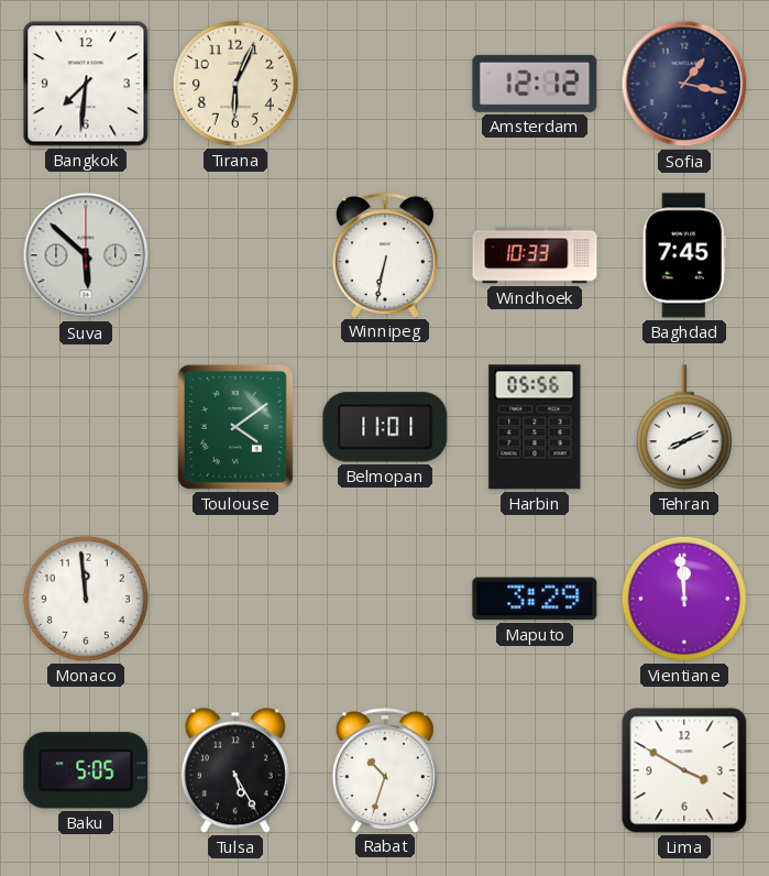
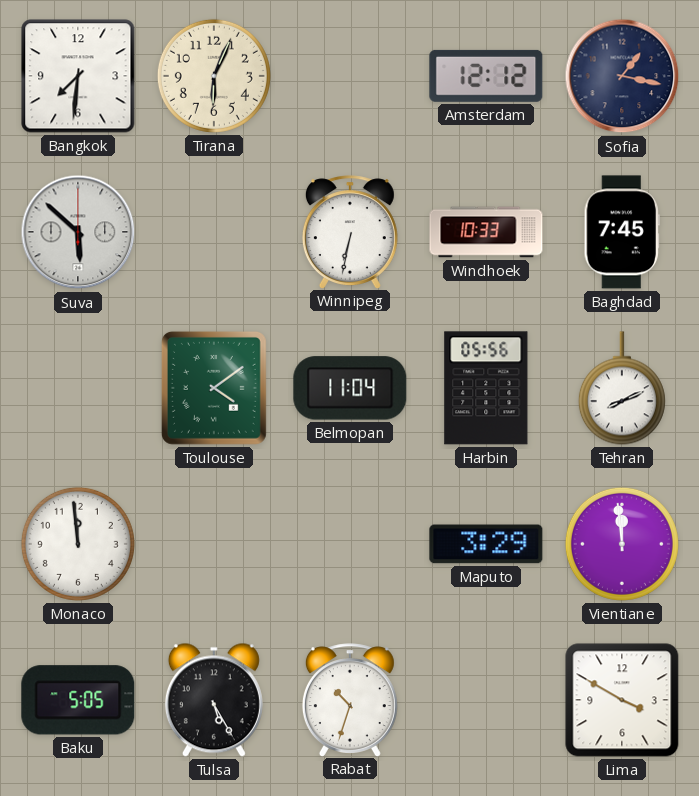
Belmopan: 11:01 -> 11:04 (350, 388)
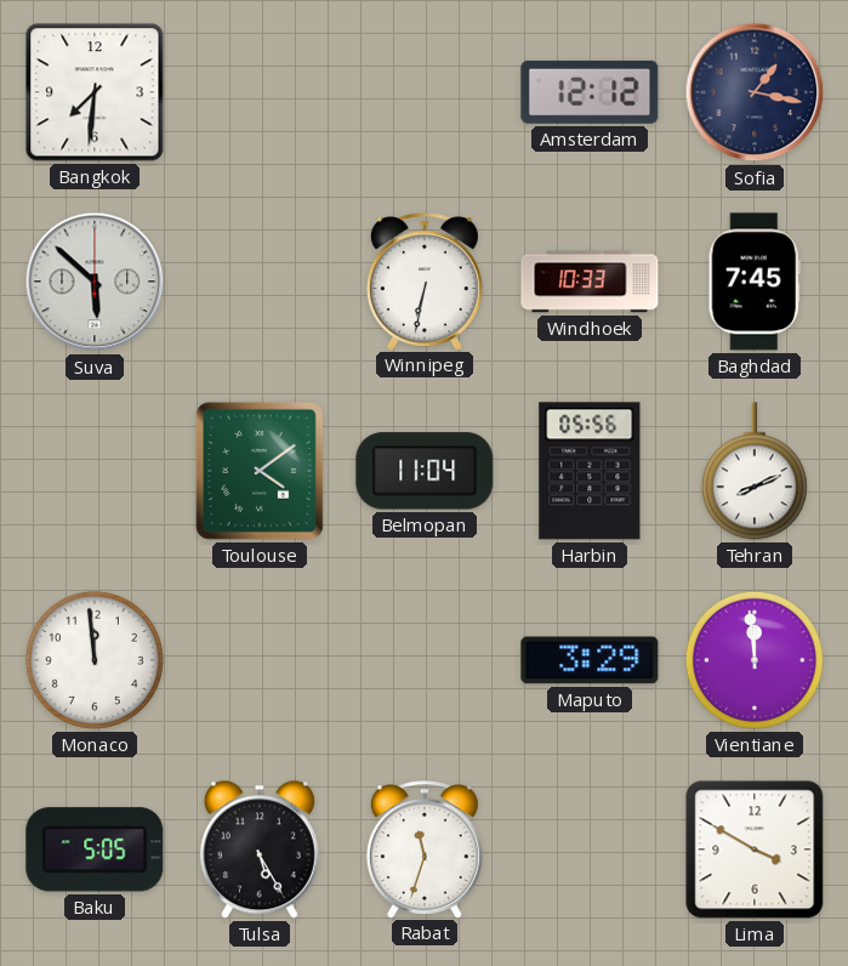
Tirana: 6:04 -> none (214, 76)
Rabat: 10:33 -> 11:33 (425, 849)
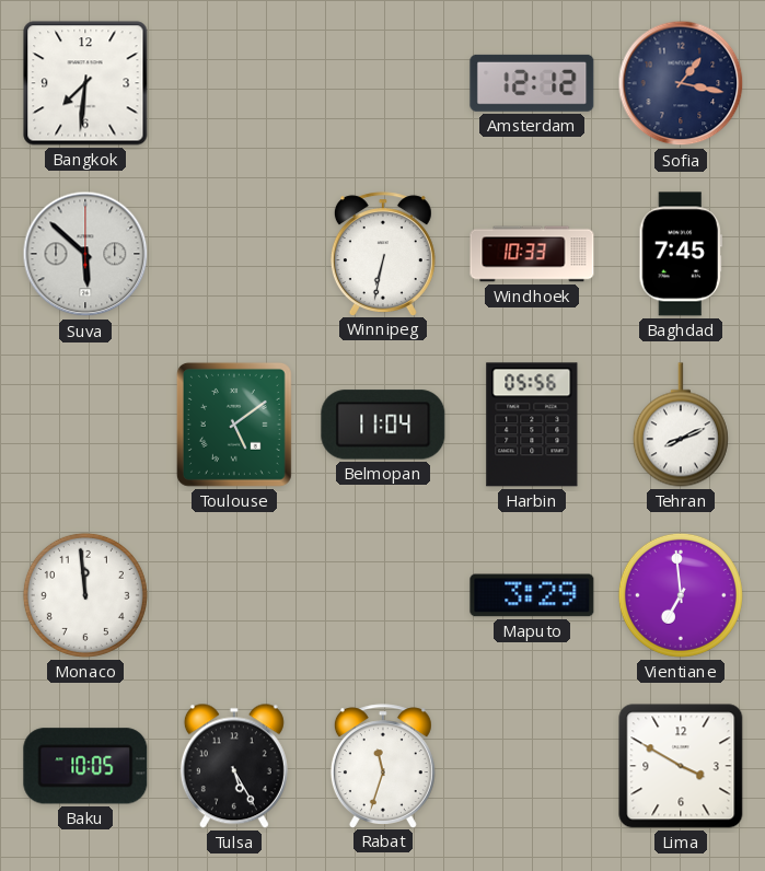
Toulouse: 4:09 -> 5:09 (234, 425)
Vientiane: 11:59 -> 6:59 (681, 595)
Baku: 5:05 -> 10:05 (85, 766)
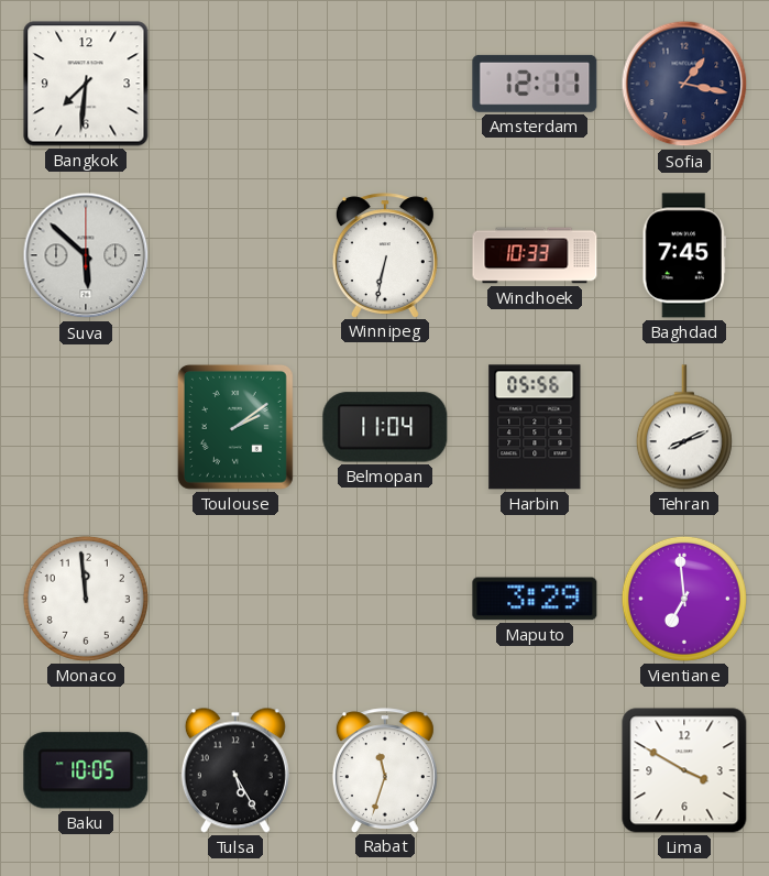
Amsterdam: 12:12 -> 12:11 (535, 84)
Toulouse: 5:09 -> 2:09 (235, 427)
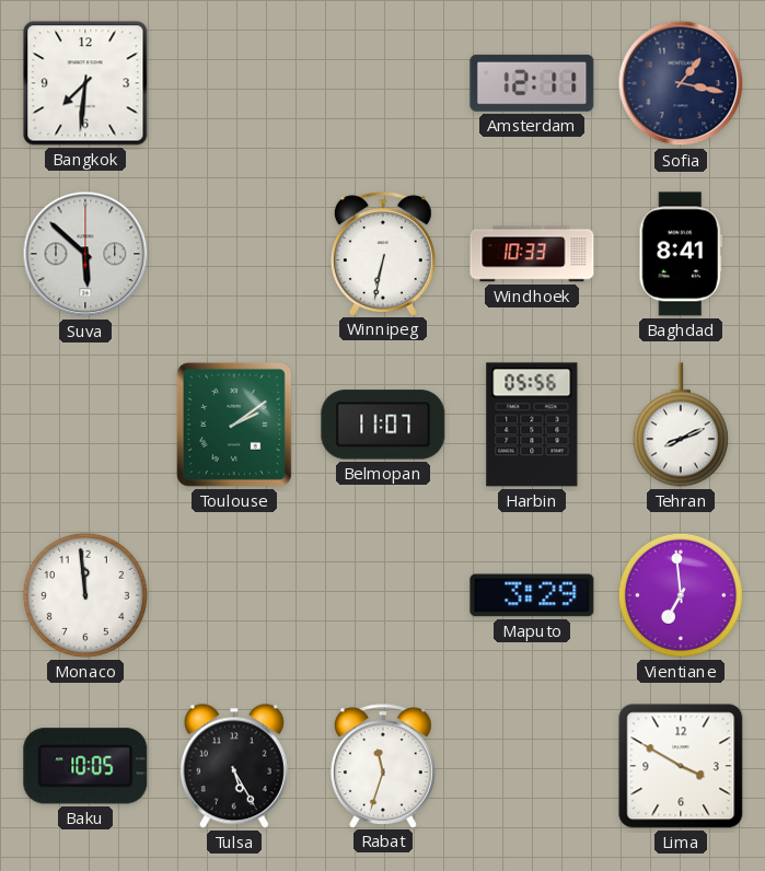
Baghdad: 7:45 -> 8:41 (681, 254)
Belmopan: 11:04 -> 11:07 (383, 425)
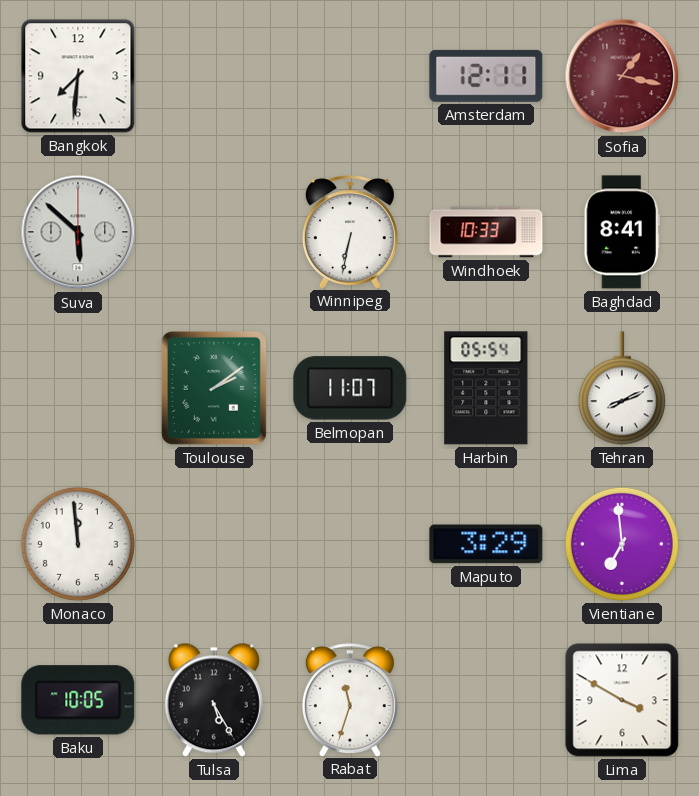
Sofia dial: navy -> burgundy (622, 76)
Harbin: 05:56 -> 05:54 (486, 388)
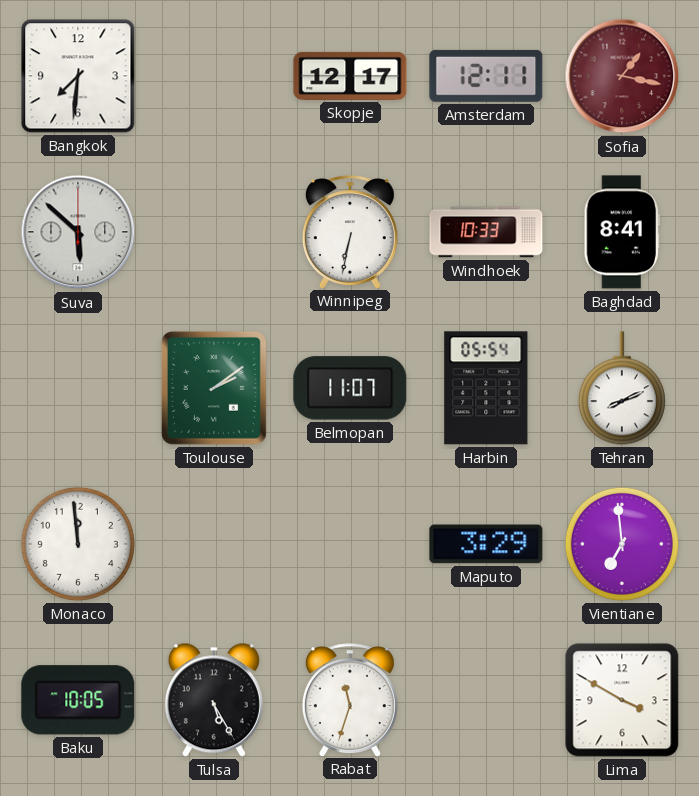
Skopje: none -> 12:17 (350, 76)
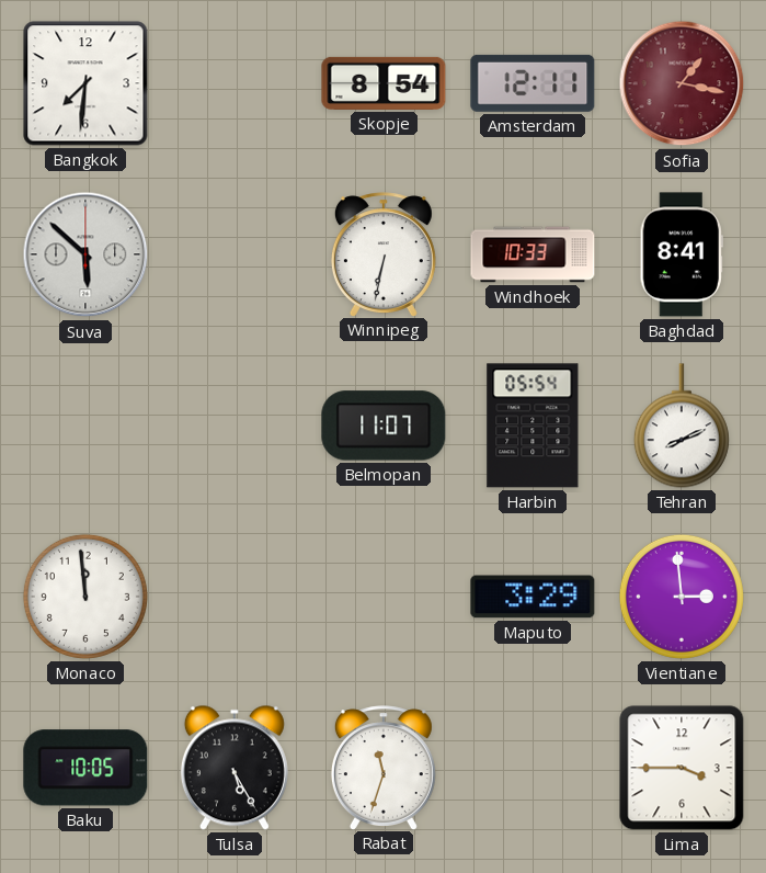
Skopje: 12:17 -> 8:54 (384, 83)
Toulouse: 2:09 -> none (214, 388)
Vientiane: 6:59 -> 2:59 (682, 597)
Lima: 3:50 -> 3:45 (682, 768)
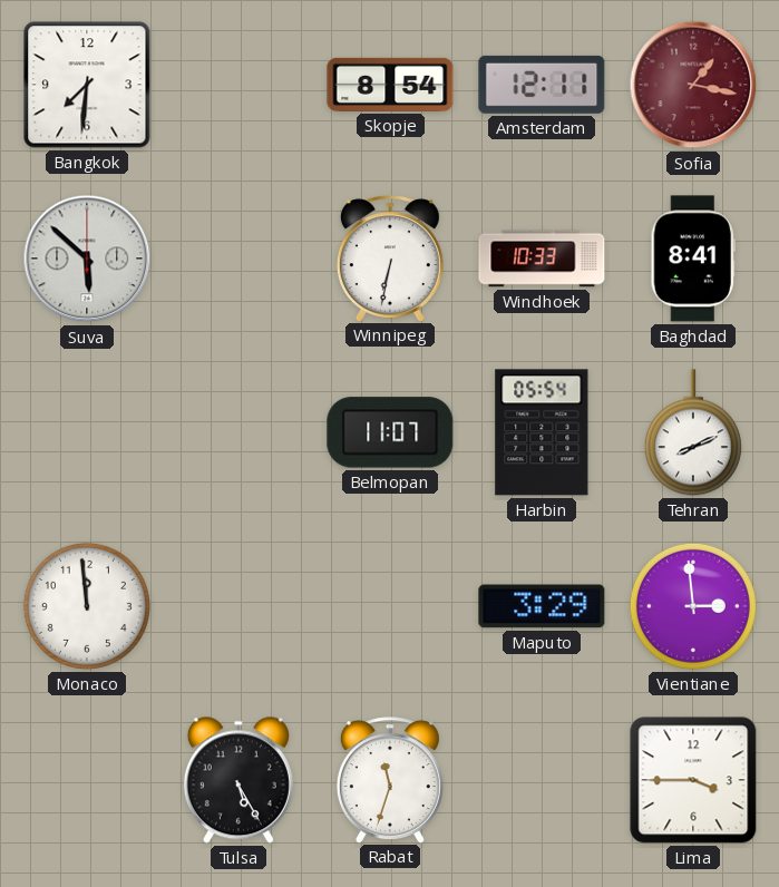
Baku: 10:05 -> none (85, 768)
